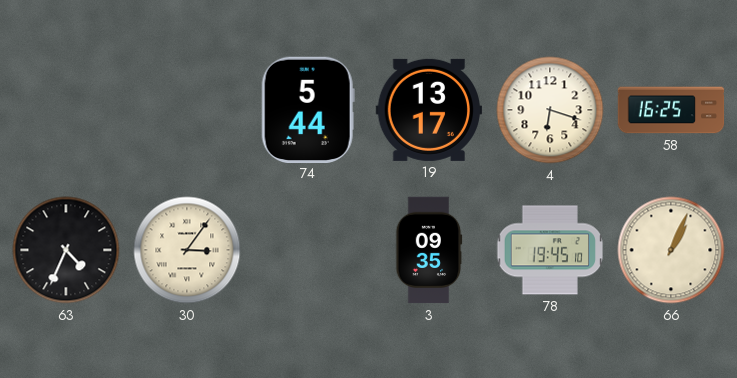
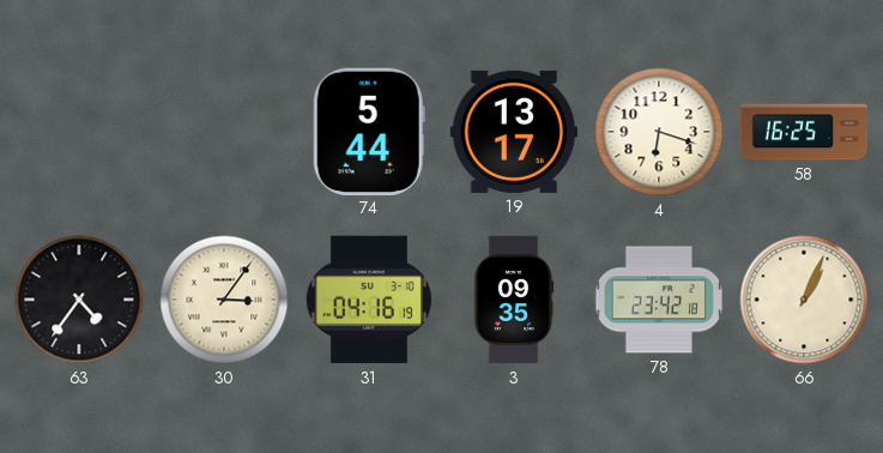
63: 4:34 -> 4:36 (79, 300)
31: none -> 04:16 (369, 300)
78: 19:45 -> 23:42 (659, 300)
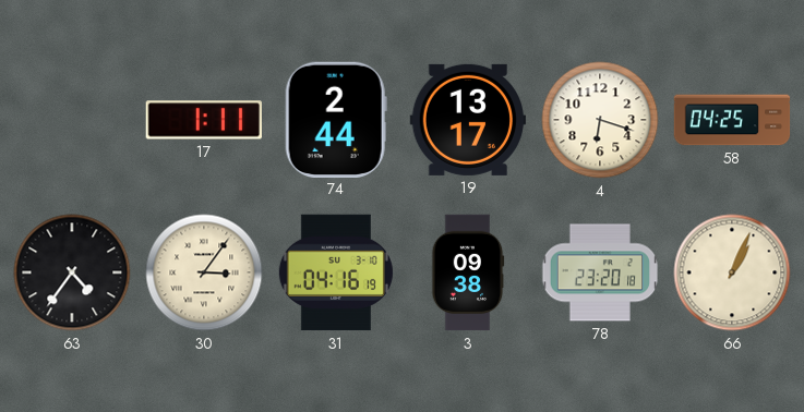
17: none -> 1:11 (203, 120)
74: 5:44 -> 2:44 (336, 119)
58: 16:25 -> 04:25 (732, 120)
3: 09:35 -> 09:38 (468, 272)
78: 23:42 -> 23:20 (600, 272)
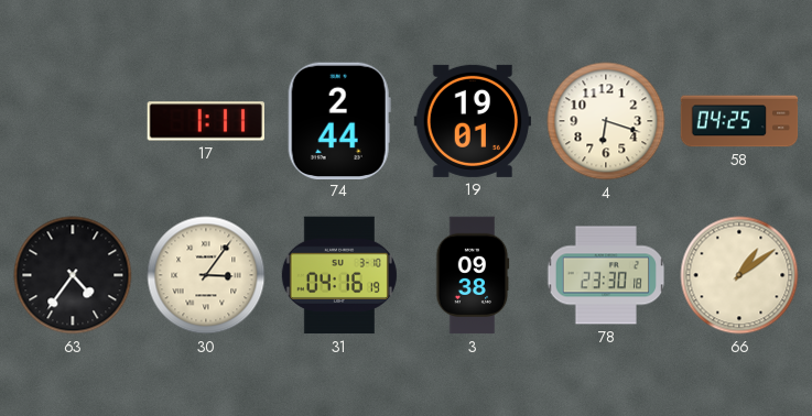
19: 13:17 -> 19:01 (473, 121)
78: 23:20 -> 23:30 (606, 275)
66: 1:04 -> 1:09 (739, 275)
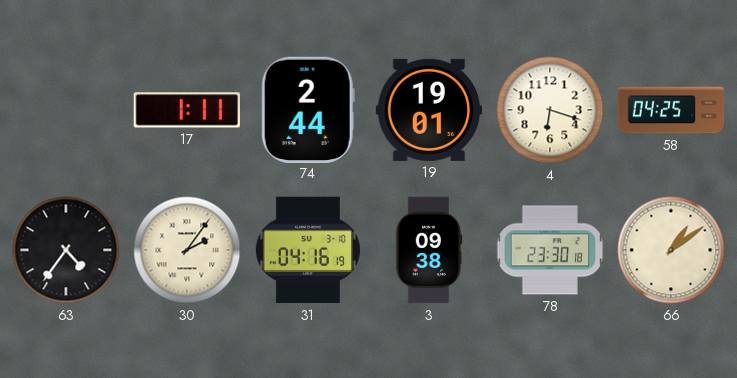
30: 3:06 -> 2:06 (187, 250)
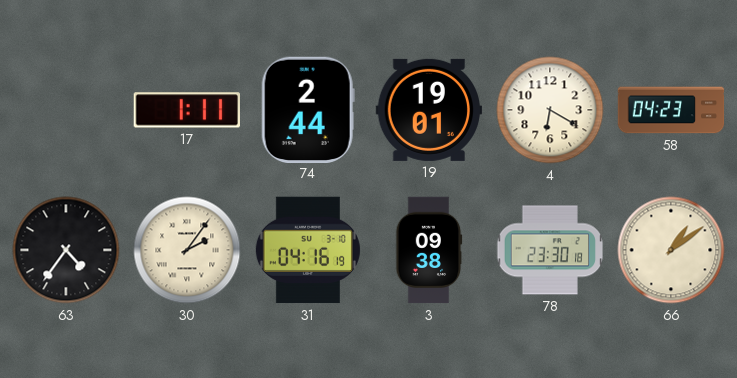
4: 6:18 -> 6:20 (550, 110)
58: 04:25 -> 04:23 (671, 110)
